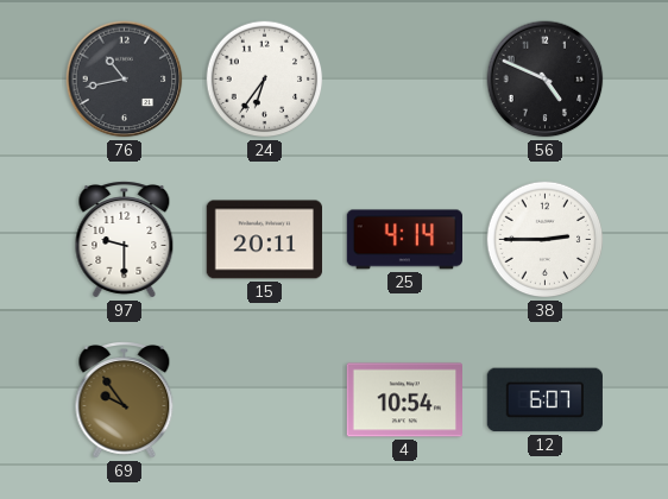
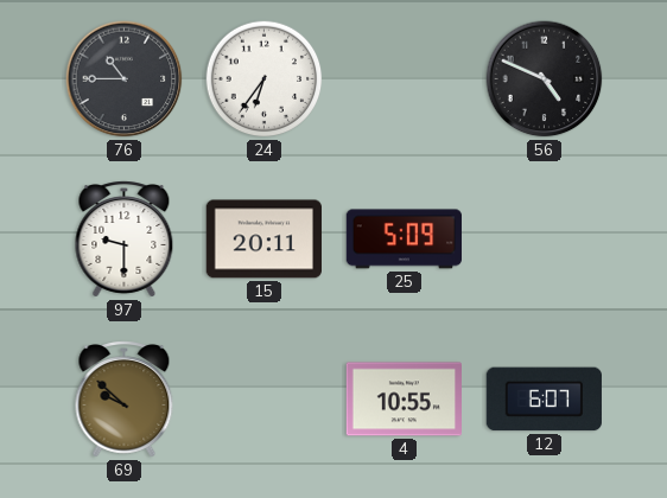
76: 10:43 -> 10:45 (125, 79)
25: 4:14 -> 5:09 (404, 240)
38: 2:45 -> none (546, 240)
69: 9:54 -> 9:52 (125, 400)
4: 10:54 -> 10:55 (405, 400)
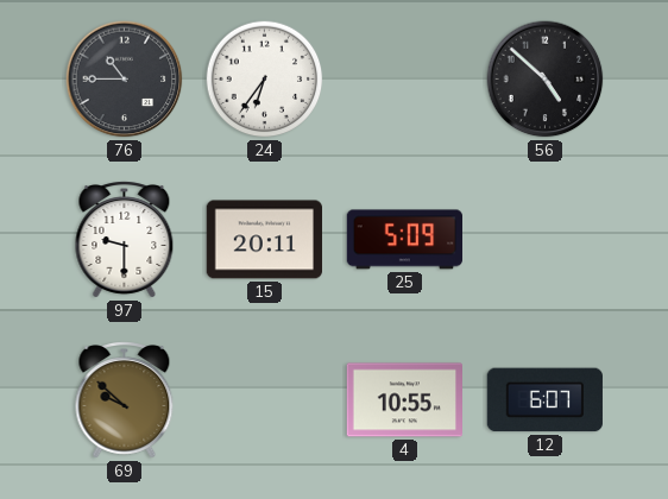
56: 4:49 -> 4:52 (546, 80)
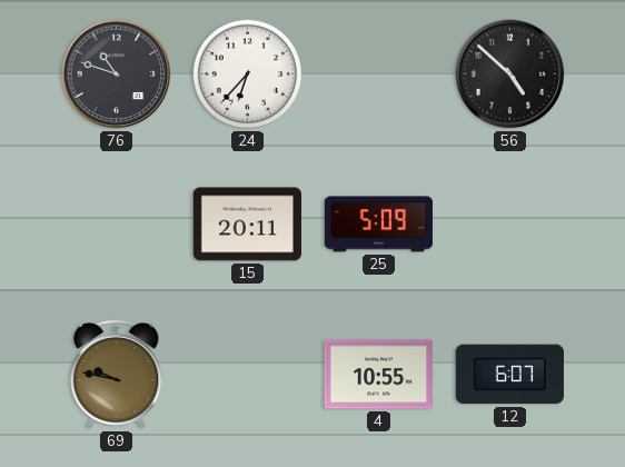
76: 10:45 -> 10:48 (117, 74)
24: 6:36 -> 6:37 (248, 74)
97: 9:30 -> none (125, 240)
69: 9:52 -> 9:47 (117, 375)
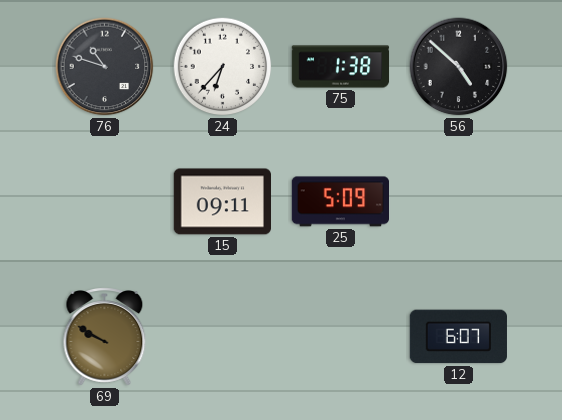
75: none -> 1:38 (341, 67)
15: 20:11 -> 09:11 (222, 202)
69: 9:47 -> 9:50 (105, 337)
4: 10:55 -> none (379, 375)
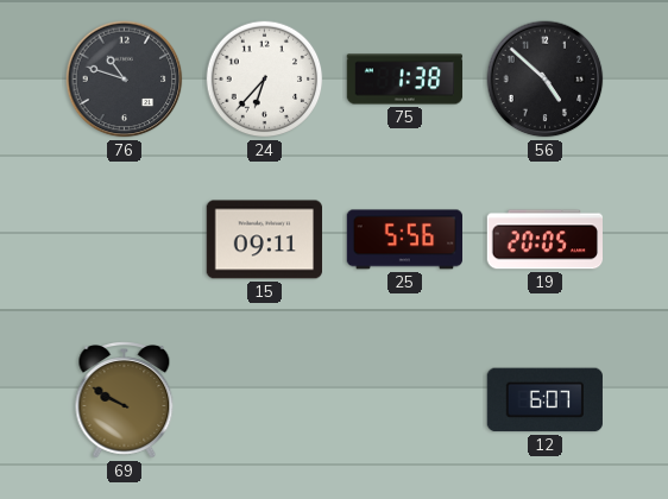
25: 5:09 -> 5:56 (404, 240)
19: none -> 20:05 (546, 240)
